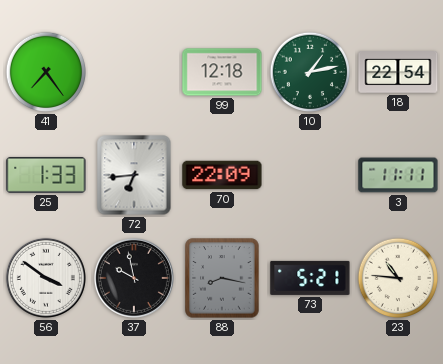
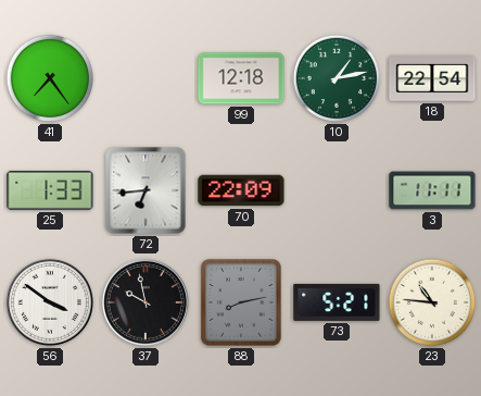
88: 8:17 -> 8:13 (241, 302)
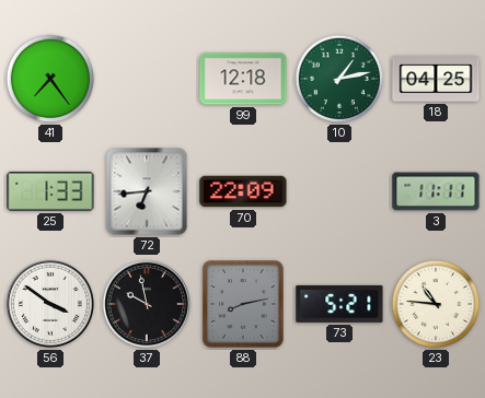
18: 22:54 -> 04:25 (436, 80)
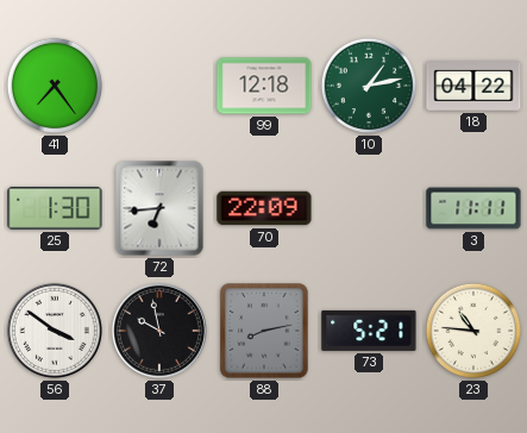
18: 04:25 -> 04:22 (473, 87)
25: 1:33 -> 1:30 (55, 208)
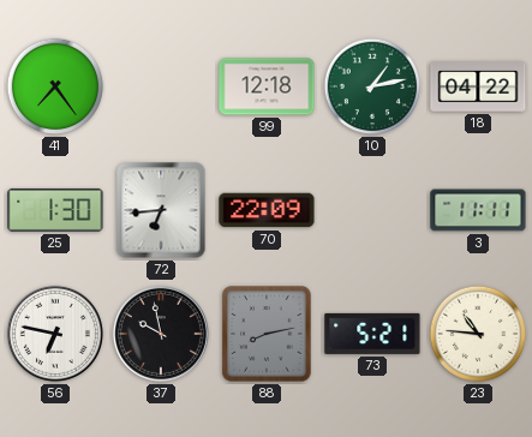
56: 3:51 -> 6:47 (55, 334)
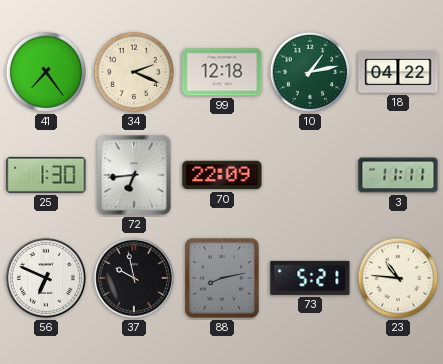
34: none -> 2:19 (134, 72)
56: 6:47 -> 6:49 (46, 278)
